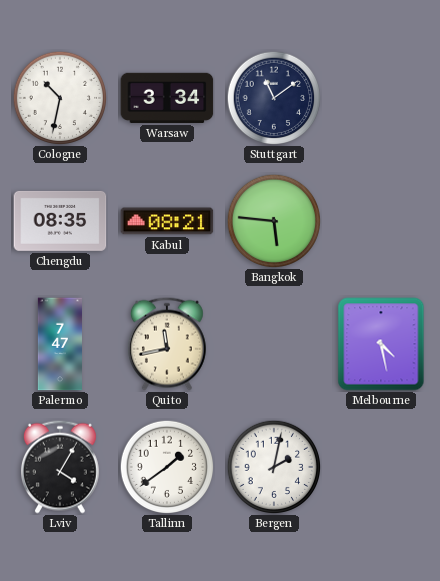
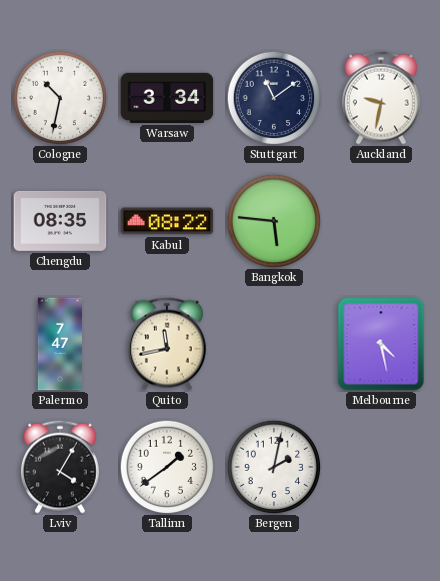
Auckland: none -> 9:32 (381, 98)
Kabul: 08:21 -> 08:22 (167, 221)
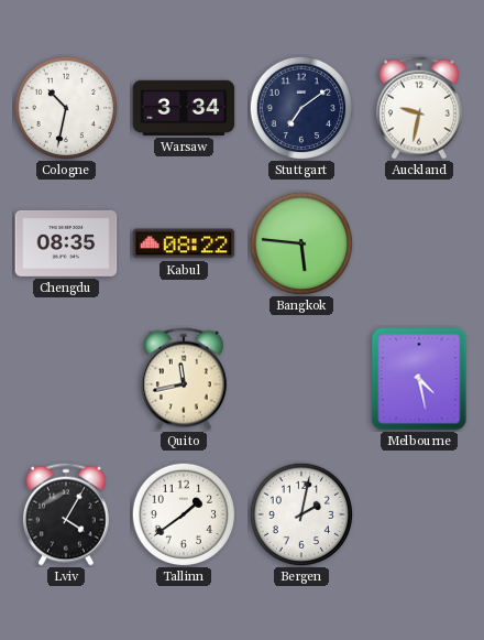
Stuttgart: 11:09 -> 7:09 (301, 108)
Palermo: 7:47 -> none (60, 344)
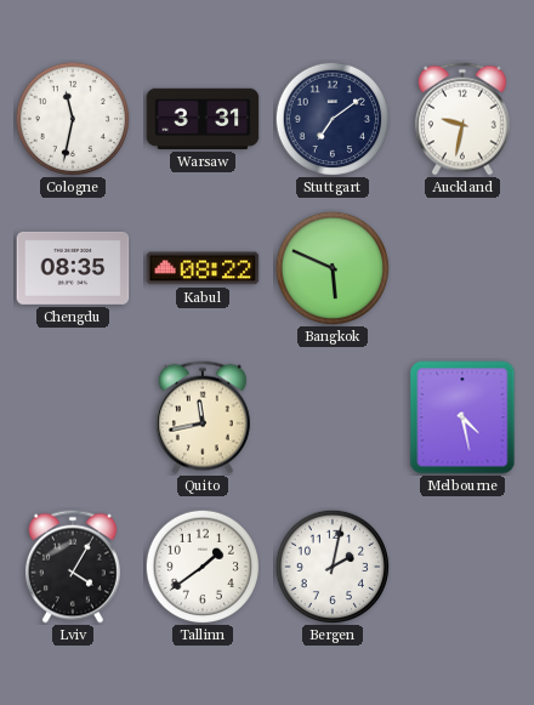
Cologne: 10:32 -> 11:32 (73, 119)
Warsaw: 3:34 -> 3:31 (203, 119)
Bangkok: 5:46 -> 5:49 (333, 268)
